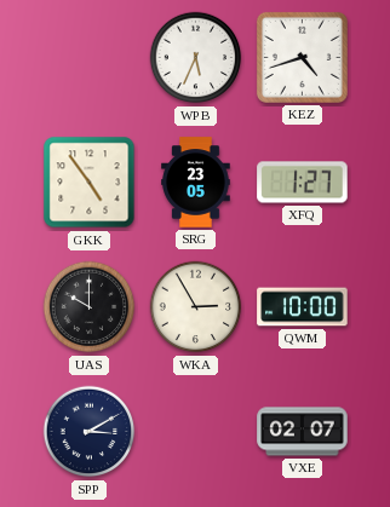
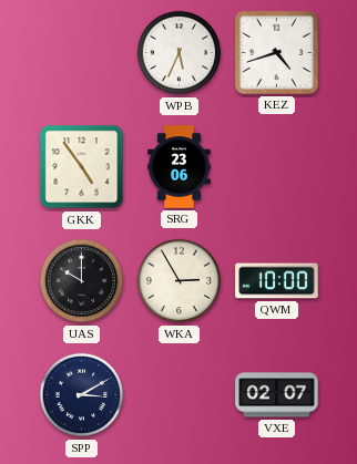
SRG: 23:05 -> 23:06 (180, 167)
XFQ: 1:27 -> none (303, 183)
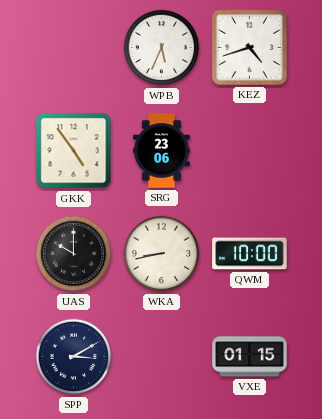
WKA: 2:55 -> 8:43 (162, 254)
VXE: 02:07 -> 01:15 (250, 357)
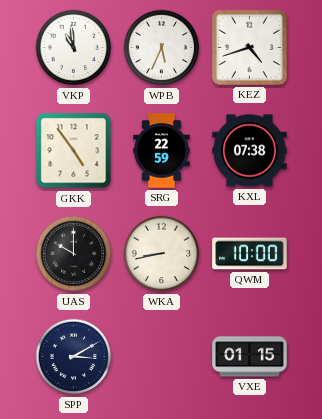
VKP: none -> 10:59 (74, 48)
SRG: 23:06 -> 22:59 (162, 151)
KXL: none -> 07:38 (250, 151)
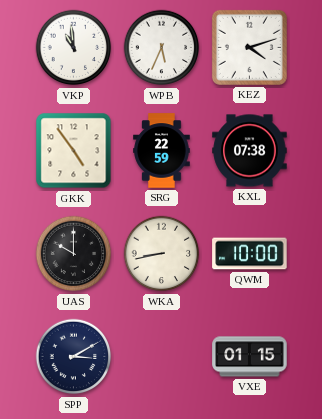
KEZ: 4:42 -> 4:12 (249, 47)
